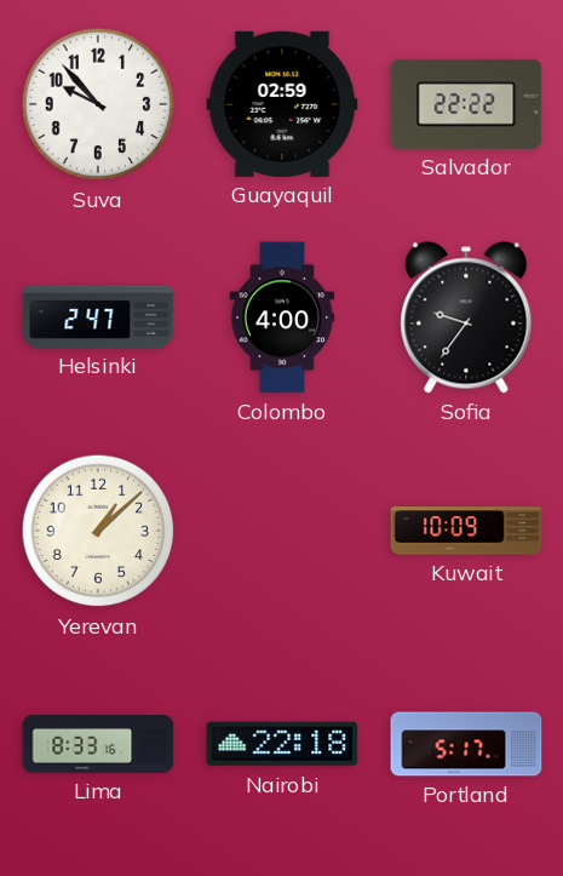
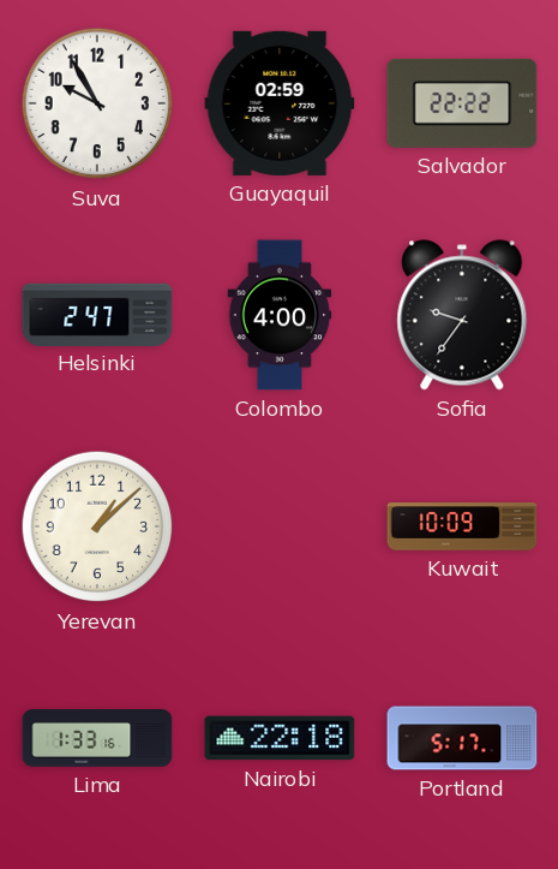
Suva: 9:53 -> 9:55 (97, 103)
Lima: 8:33 -> 1:33 (97, 738)
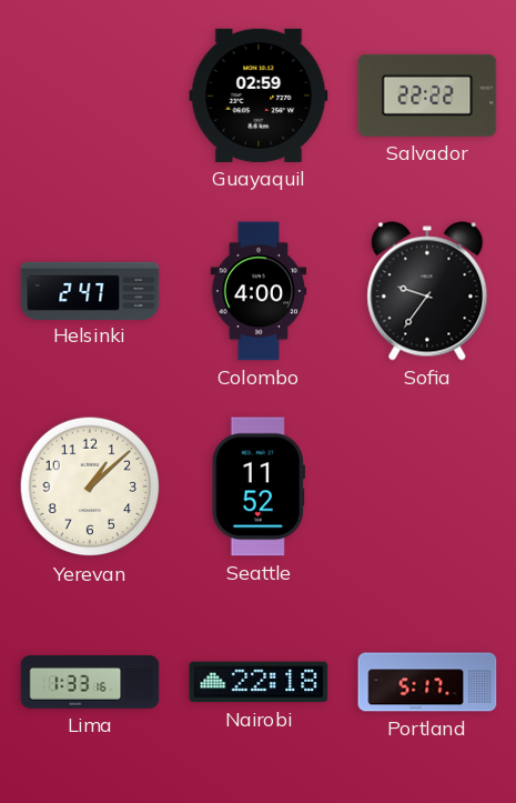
Suva: 9:55 -> none (97, 103)
Seattle: none -> 11:52 (257, 486)
Kuwait: 10:09 -> none (462, 526)
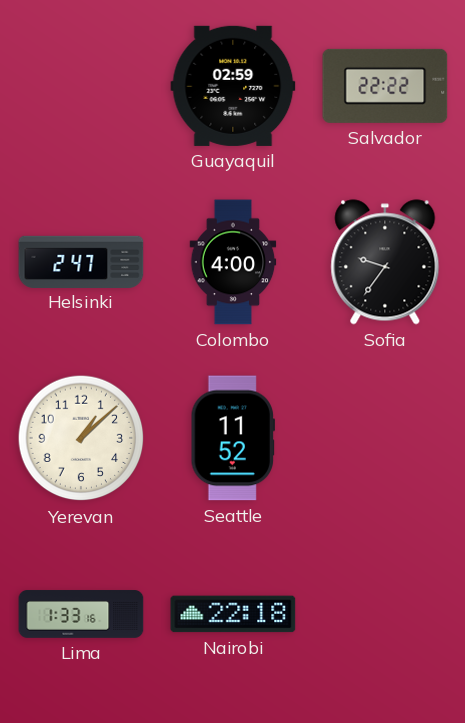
Portland: 5:17 -> none (427, 682)
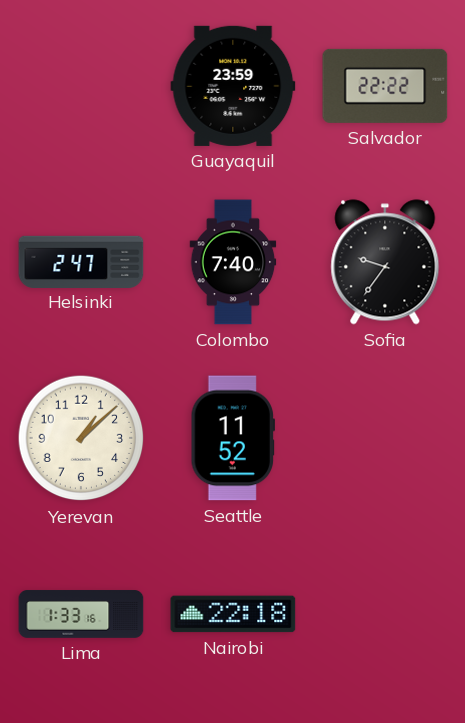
Guayaquil: 02:59 -> 23:59 (233, 86)
Colombo: 4:00 -> 7:40 (233, 262)
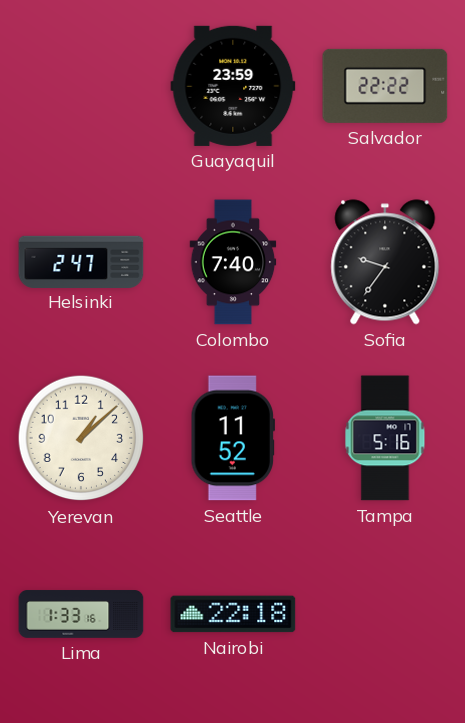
Tampa: none -> 5:16 (385, 438)
